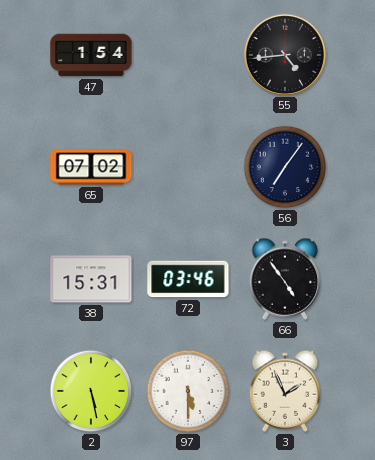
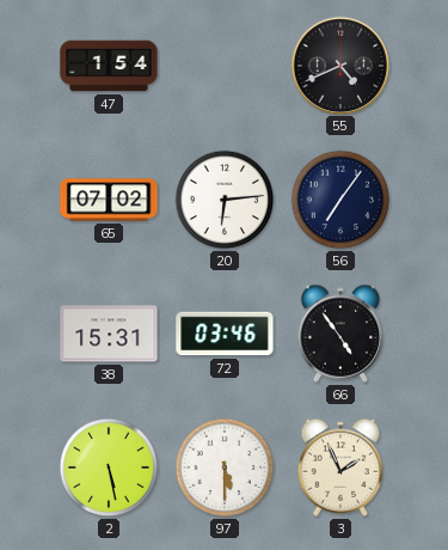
55: 4:44 -> 4:41 (339, 65)
20: none -> 6:14 (225, 200)
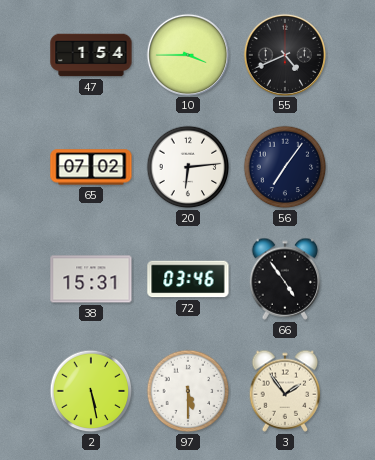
10: none -> 3:45 (187, 54)
3: 1:56 -> 1:54 (285, 391)
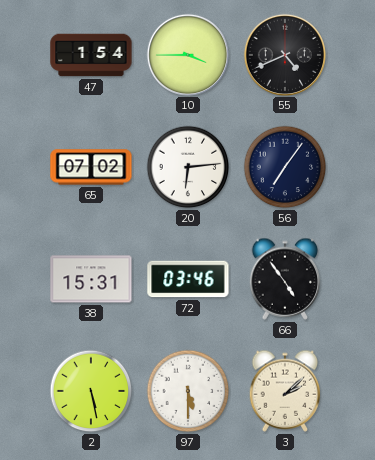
3: 1:54 -> 2:08 (285, 391)
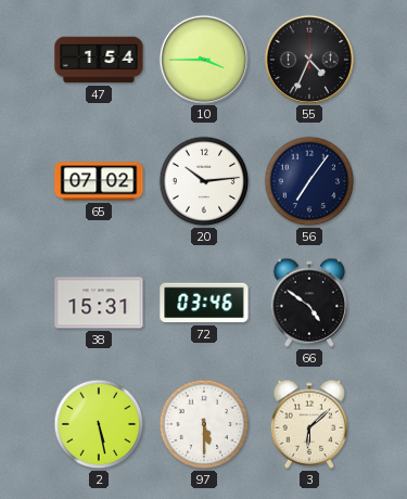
55: 4:41 -> 4:34 (308, 59)
20: 6:14 -> 10:14 (204, 181)
66: 4:54 -> 4:51 (309, 303)
3: 2:08 -> 6:08 (309, 424)
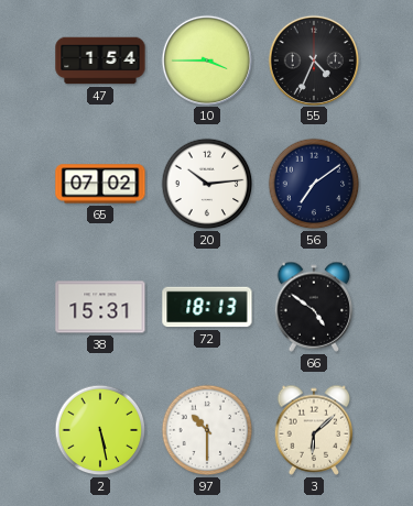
56: 7:06 -> 7:09 (314, 184)
72: 03:46 -> 18:13 (207, 307)
97: 5:30 -> 10:30 (207, 430)
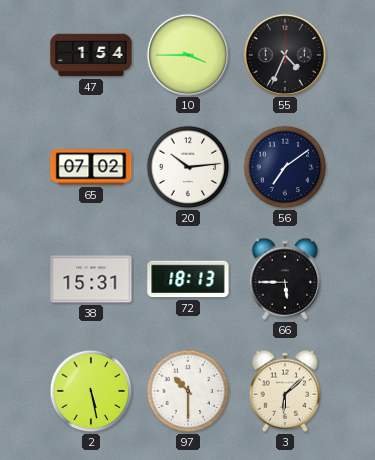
66: 4:51 -> 5:45 (285, 279)
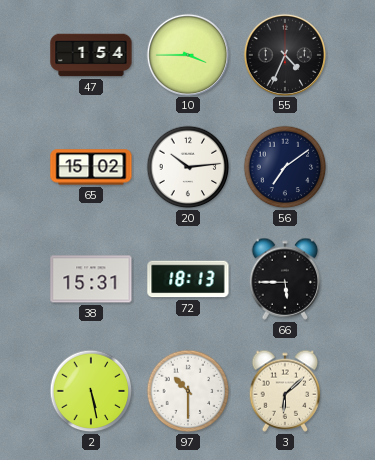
65: 07:02 -> 15:02 (91, 167)
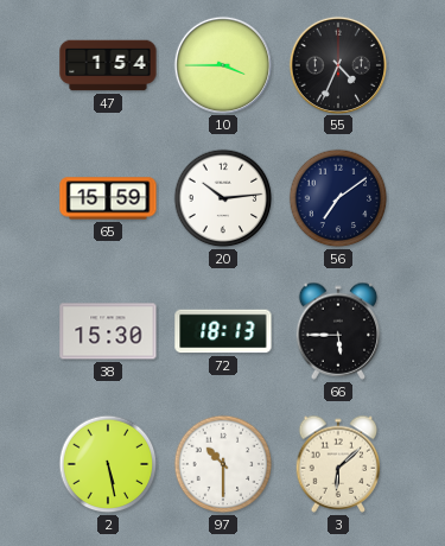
65: 15:02 -> 15:59 (108, 198)
38: 15:31 -> 15:30 (108, 331)
